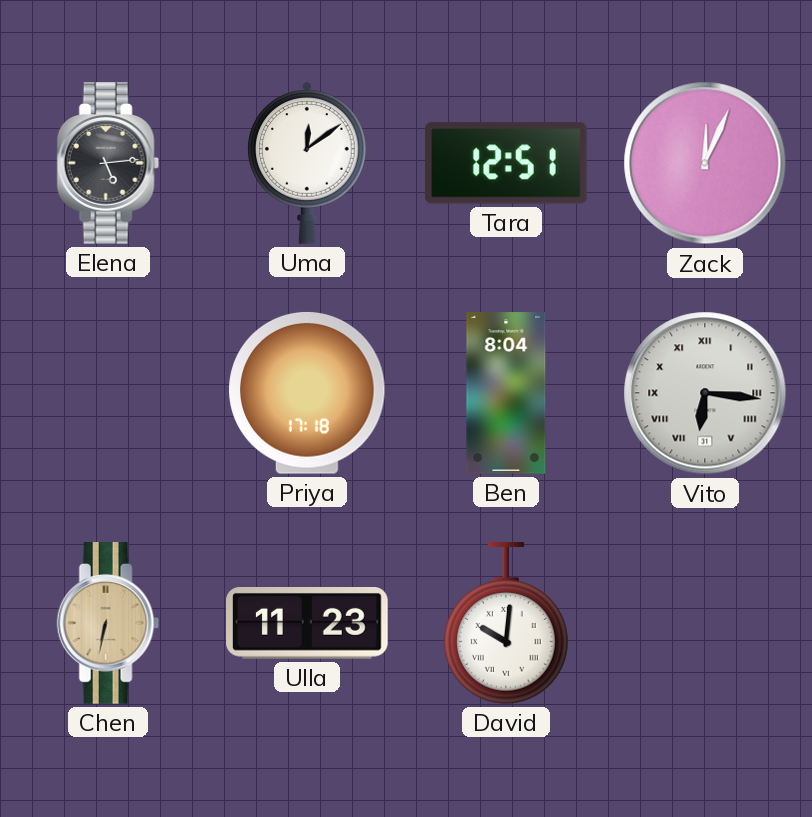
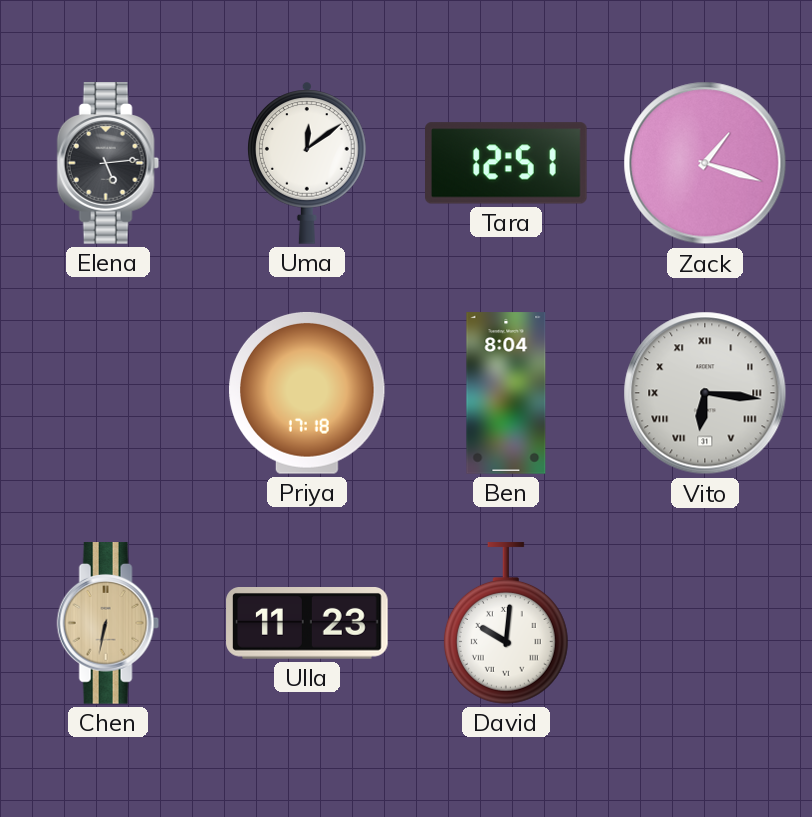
Zack: 12:04 -> 1:18 (705, 163)
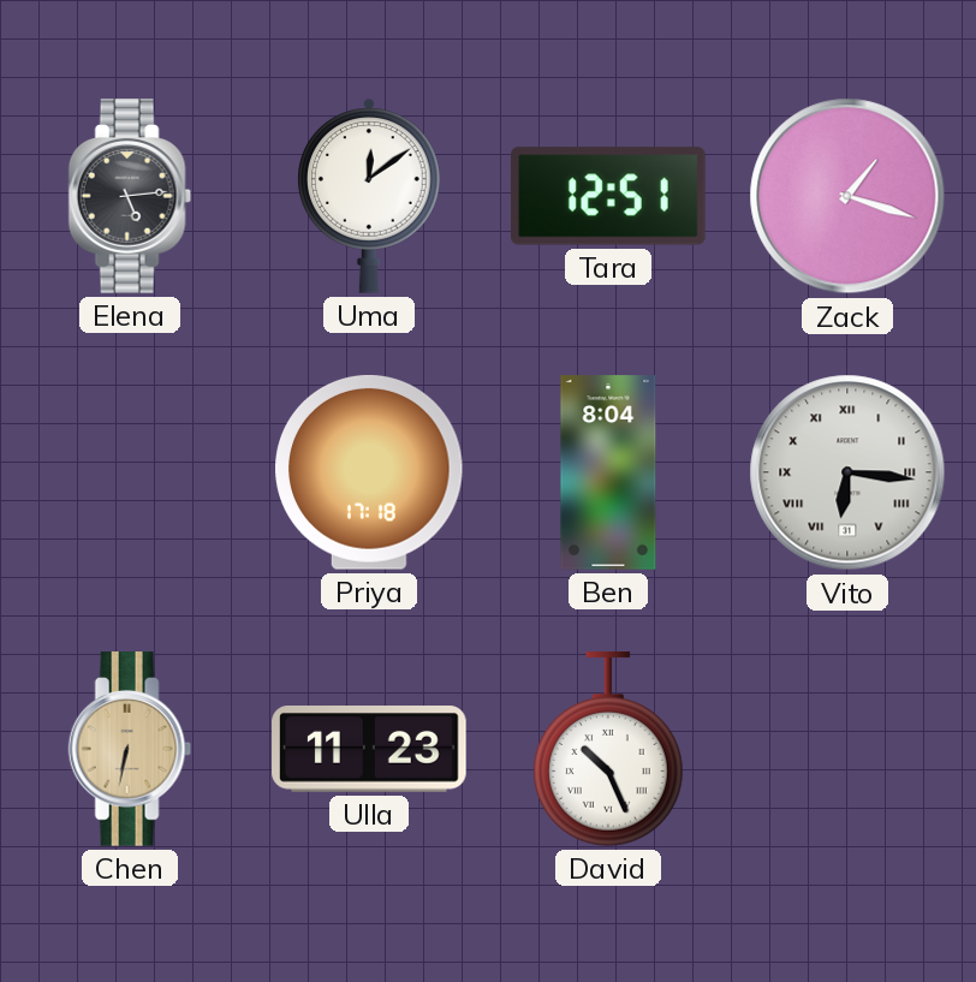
David: 10:01 -> 10:26 (608, 749)
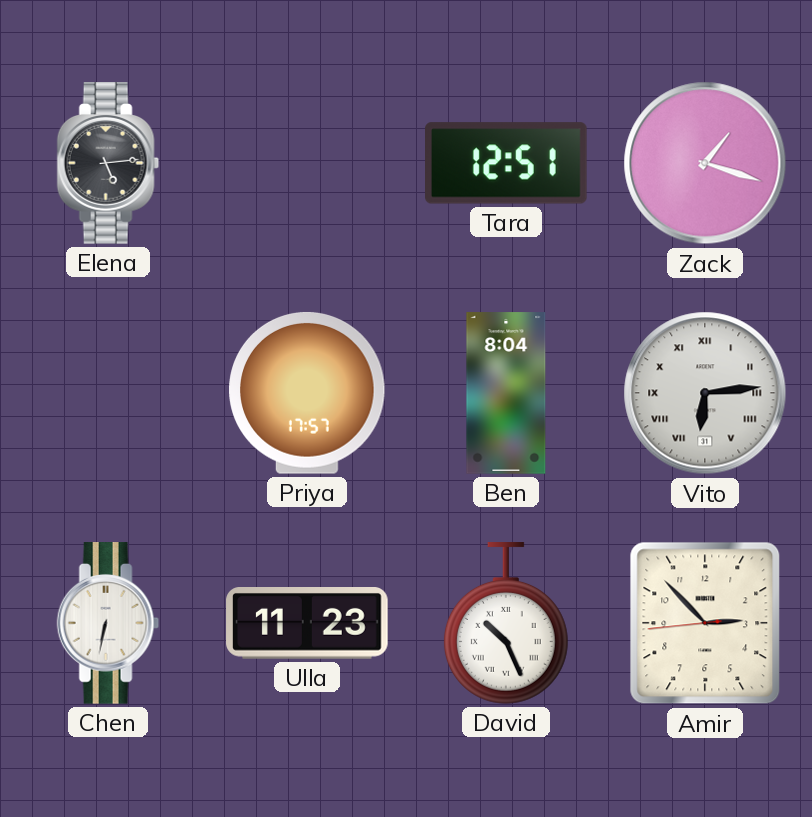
Uma: 12:09 -> none (370, 196)
Priya: 17:18 -> 17:57 (307, 393)
Vito: 6:16 -> 6:14 (705, 393)
Chen dial: champagne -> white (108, 623)
Amir: none -> 2:52 (705, 623)
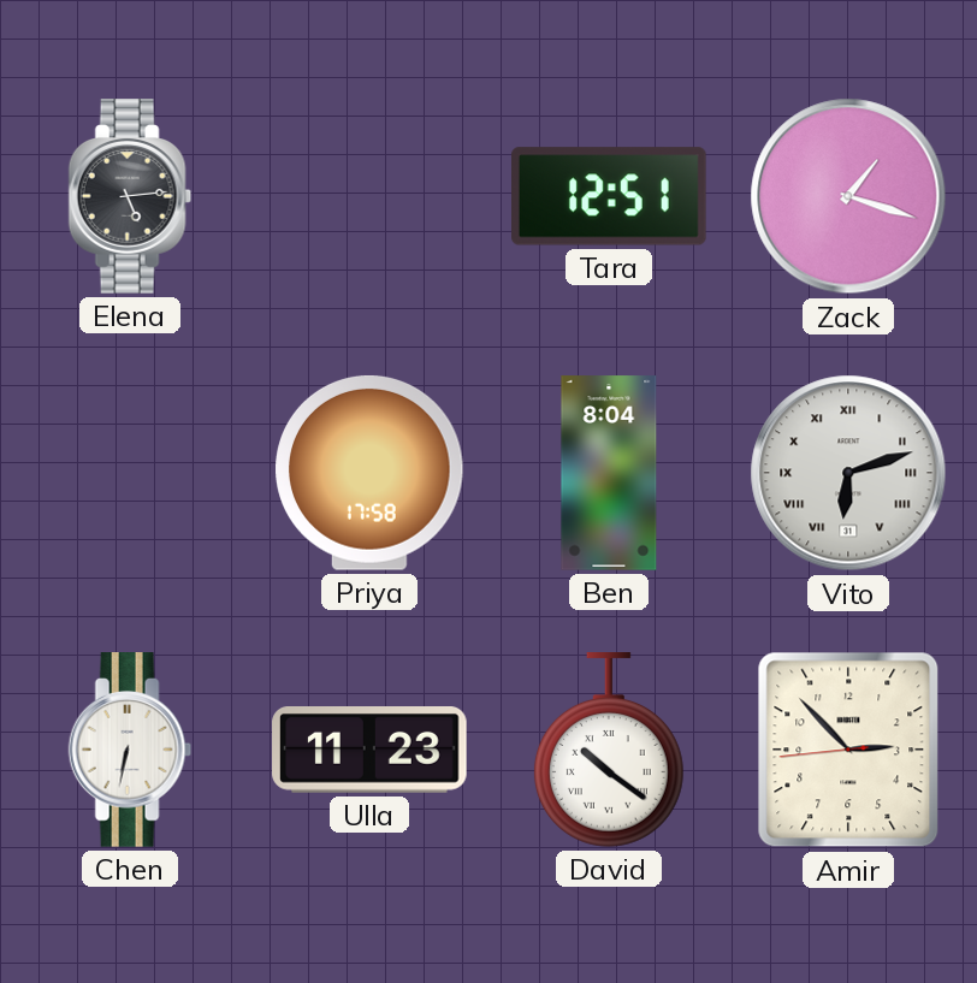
Priya: 17:57 -> 17:58 (369, 473)
Vito: 6:14 -> 6:12 (848, 473)
David: 10:26 -> 10:21 (609, 750)
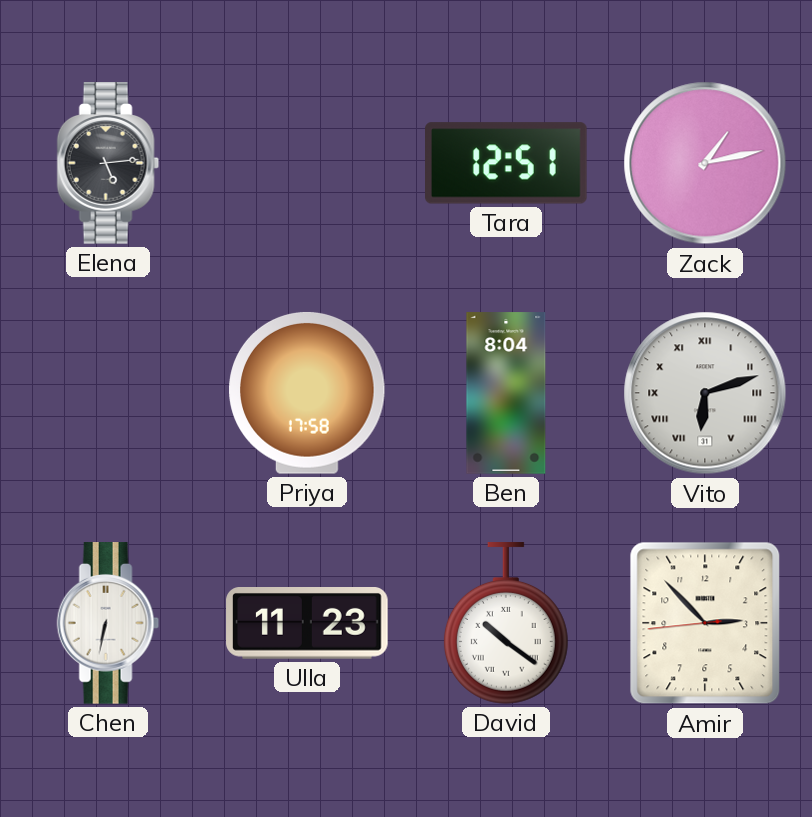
Zack: 1:18 -> 1:13 (705, 163)
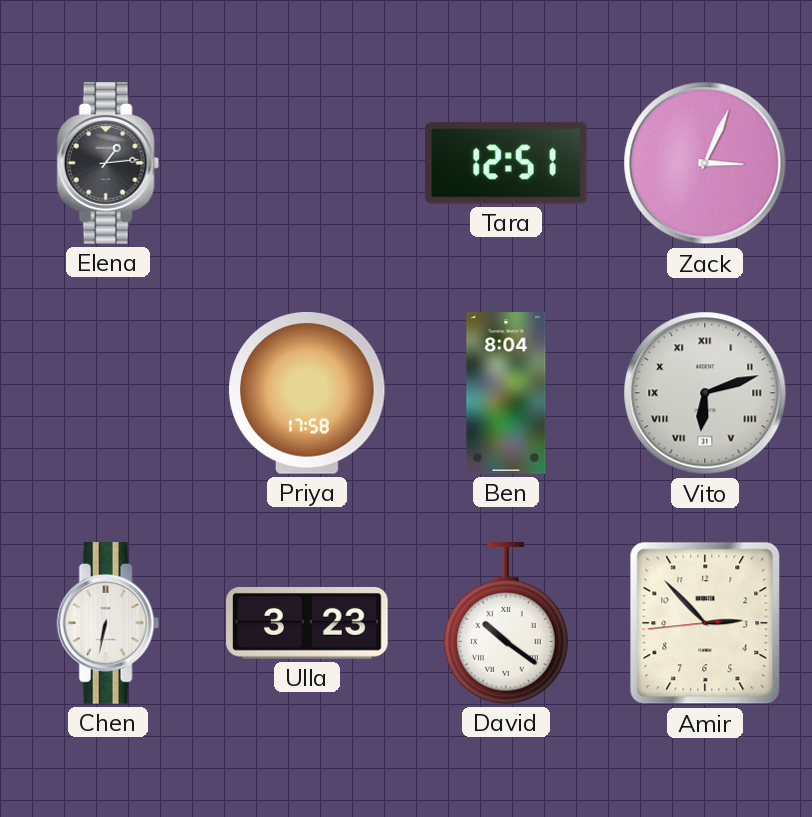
Elena: 5:14 -> 1:14 (108, 163)
Zack: 1:13 -> 3:04 (705, 163)
Ulla: 11:23 -> 3:23 (307, 624)
